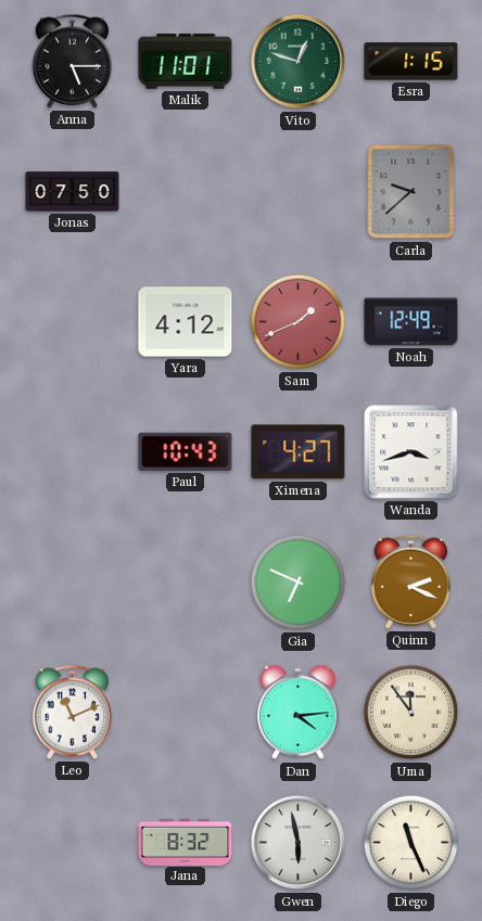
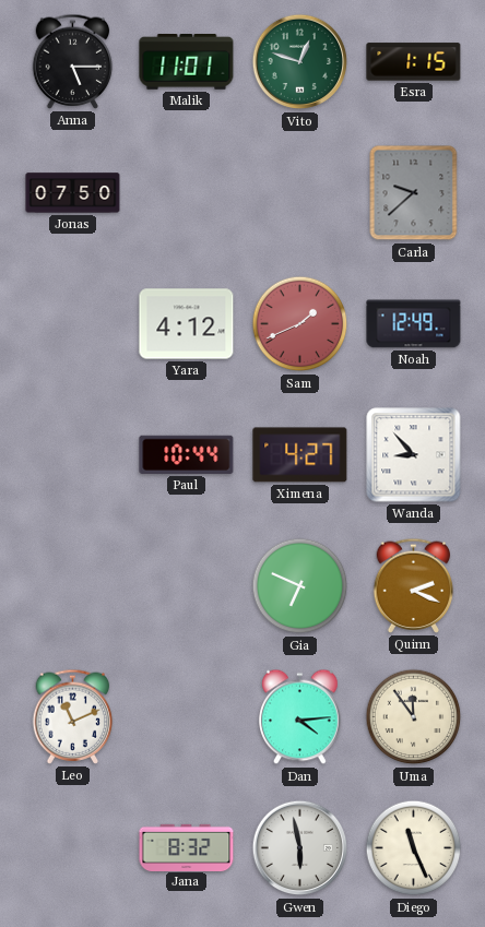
Paul: 10:43 -> 10:44 (187, 454)
Wanda: 3:42 -> 8:53 (414, 455)
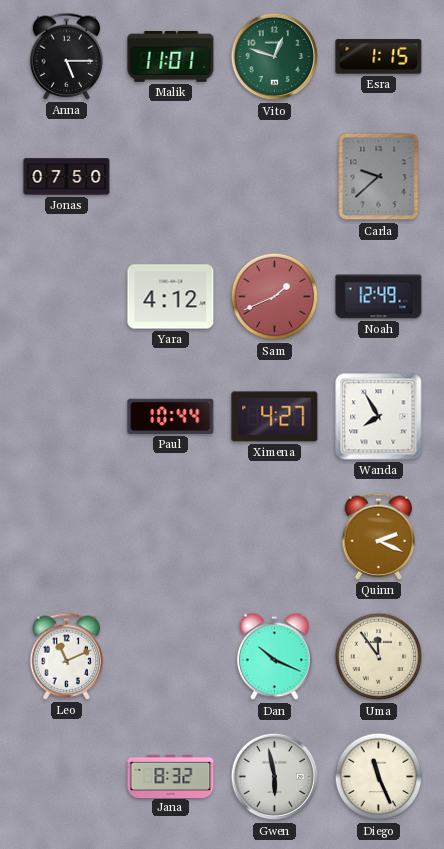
Wanda: 8:53 -> 7:55 (379, 417)
Gia: 6:49 -> none (300, 586)
Dan: 4:14 -> 10:19 (275, 657)
